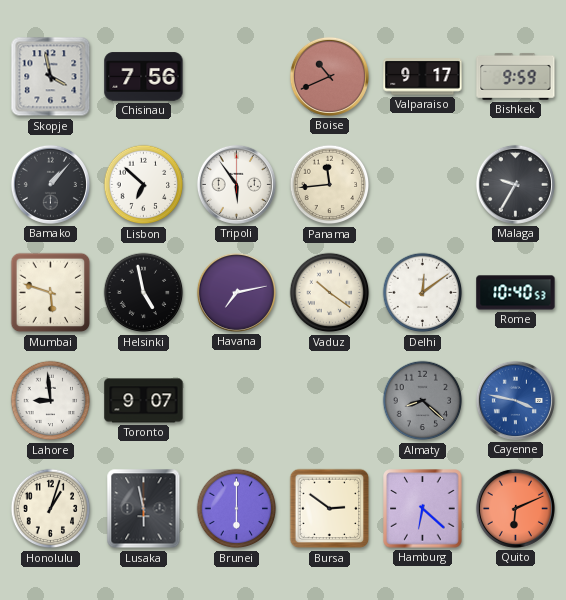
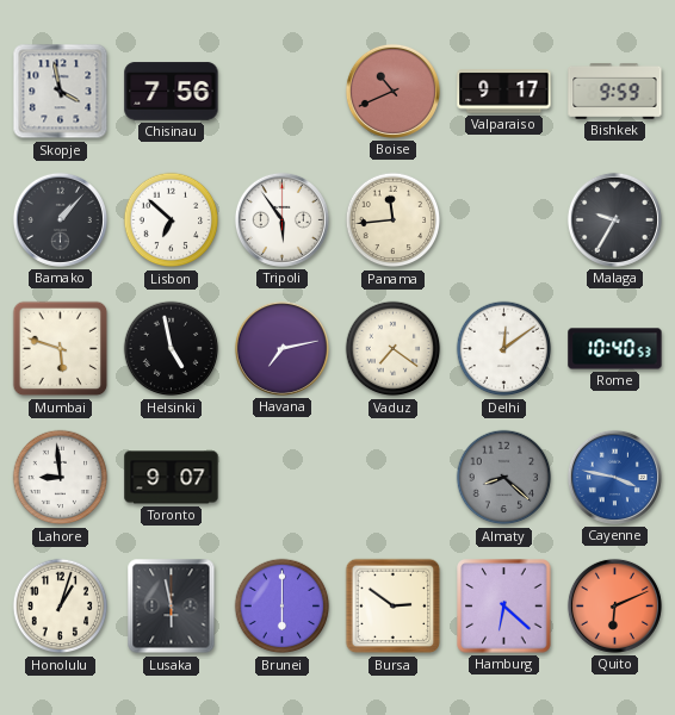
Vaduz: 10:21 -> 7:21 (394, 349)
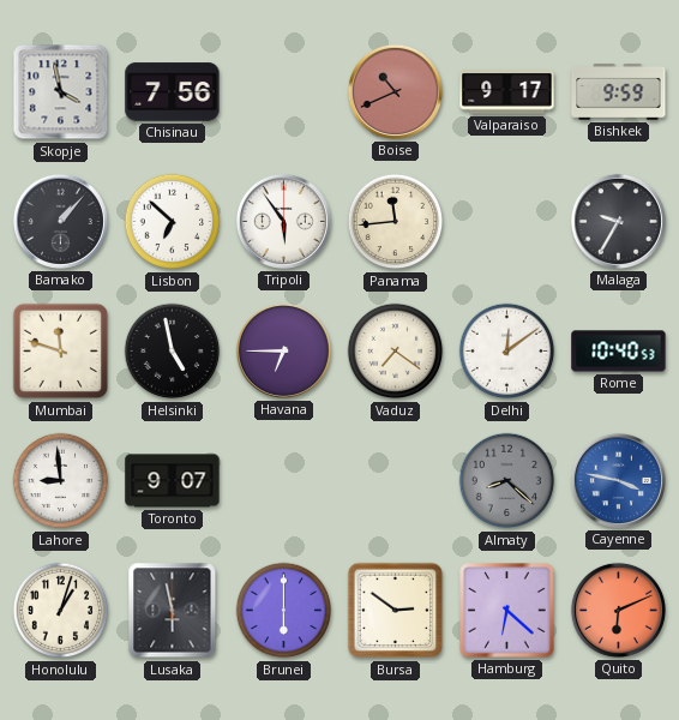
Mumbai: 5:48 -> 11:48 (61, 352)
Havana: 7:13 -> 6:45 (283, 350)
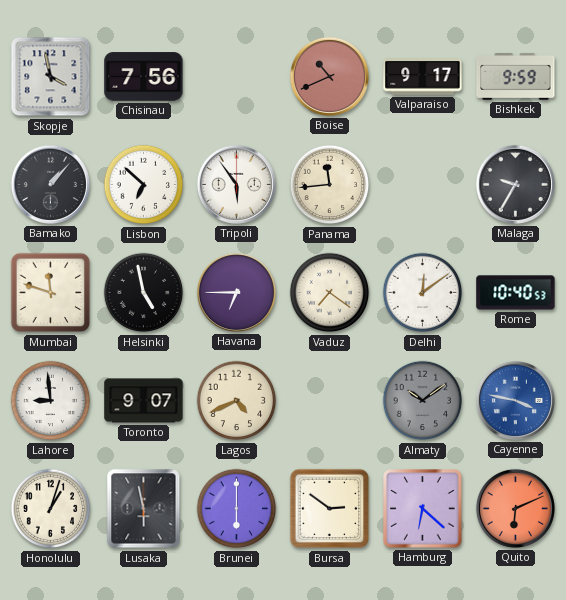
Lagos: none -> 4:41 (237, 401)
Almaty: 8:22 -> 10:09 (423, 401)
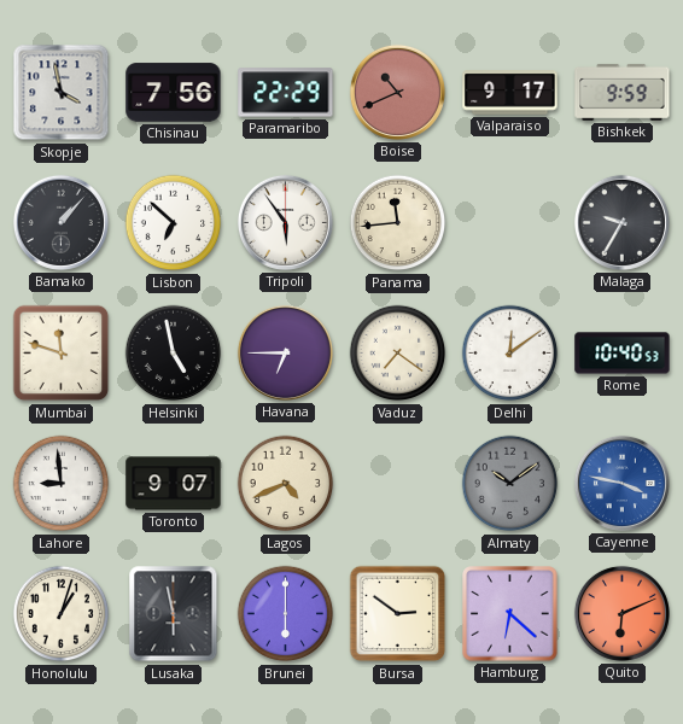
Paramaribo: none -> 22:29 (286, 93)
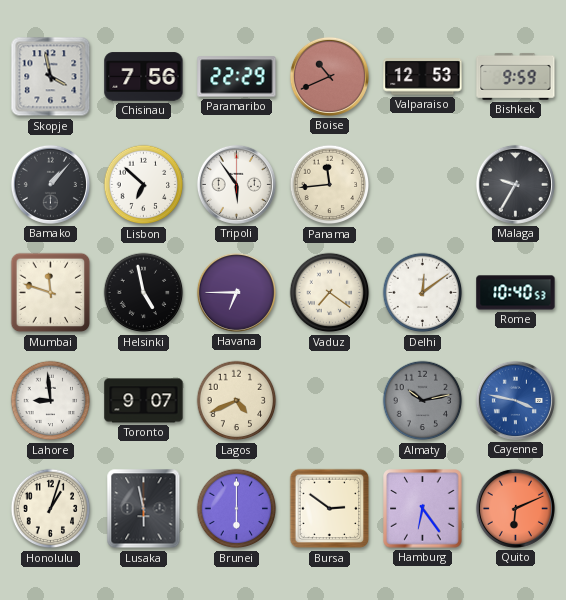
Valparaiso: 9:17 -> 12:53 (423, 77)
Almaty: 10:09 -> 10:13 (423, 401)
Hamburg: 6:22 -> 6:24 (423, 509)
